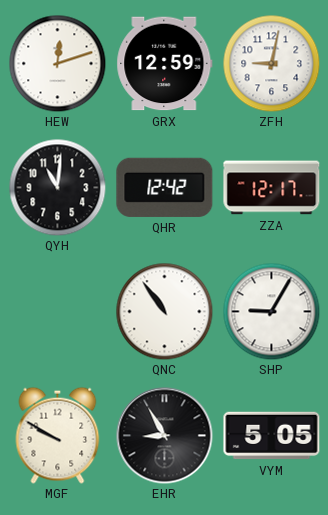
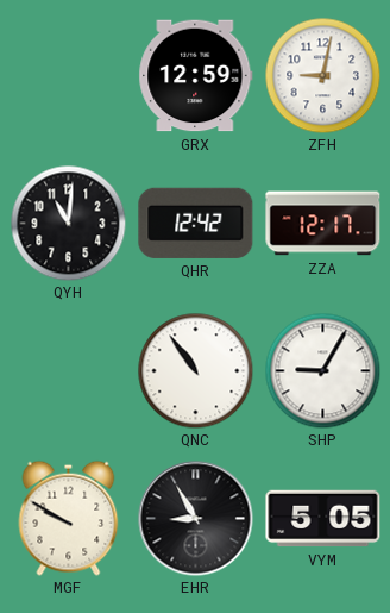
HEW: 12:12 -> none (57, 63)
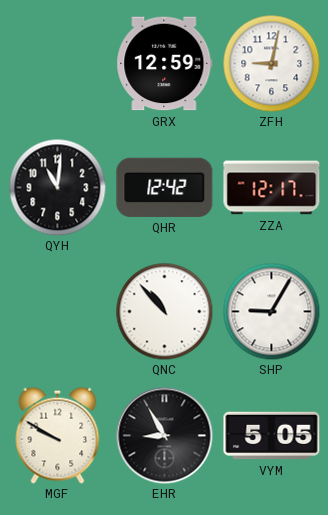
QNC: 10:54 -> 10:53 (164, 311)
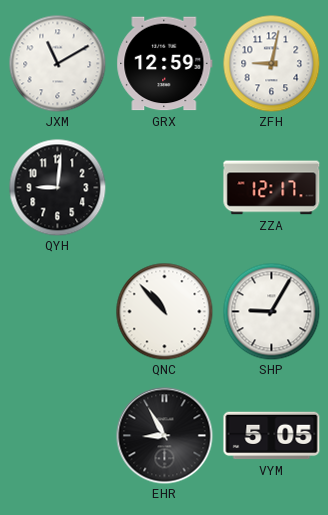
JXM: none -> 11:10 (57, 63)
QYH: 11:01 -> 9:01 (57, 187)
QHR: 12:42 -> none (165, 187)
MGF: 9:50 -> none (58, 435)
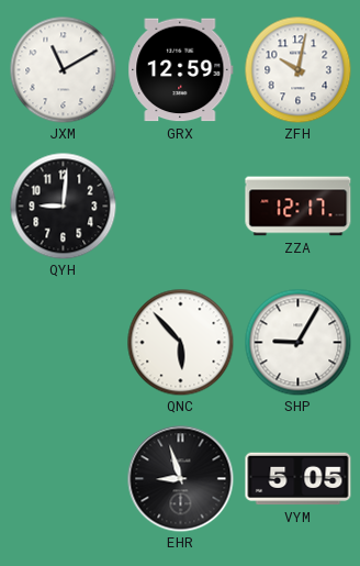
ZFH: 9:02 -> 10:02 (297, 69)
QNC: 10:53 -> 5:53 (180, 342)
EHR: 8:55 -> 8:57 (181, 479)
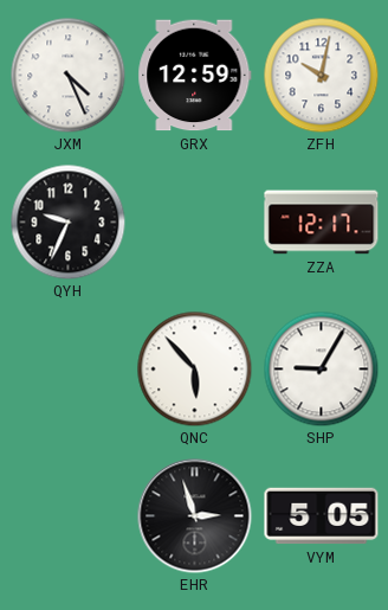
JXM: 11:10 -> 4:26 (67, 75)
QYH: 9:01 -> 9:34 (67, 221)
EHR: 8:57 -> 2:57 (195, 516)
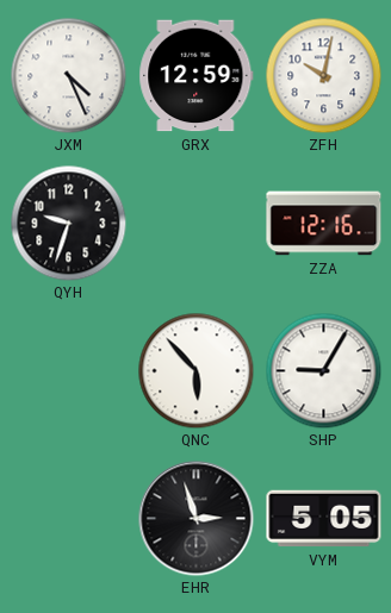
QYH: 9:34 -> 9:33 (68, 223)
ZZA: 12:17 -> 12:16 (324, 224)
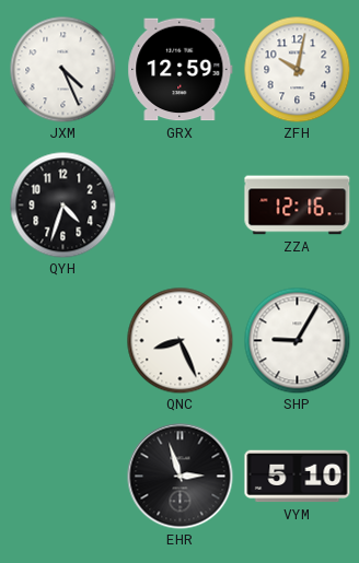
QYH: 9:33 -> 4:33 (62, 204)
QNC: 5:53 -> 8:26 (179, 340)
VYM: 5:05 -> 5:10 (298, 477)
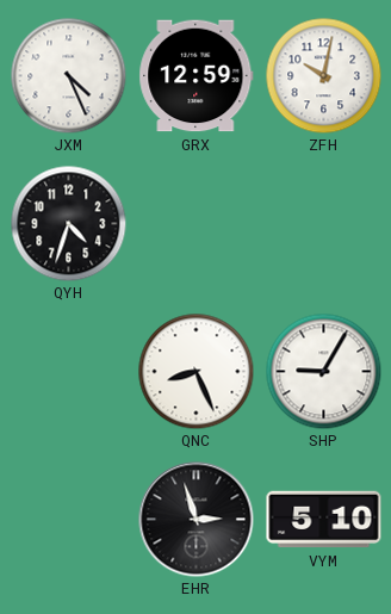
ZZA: 12:16 -> none (298, 206)
